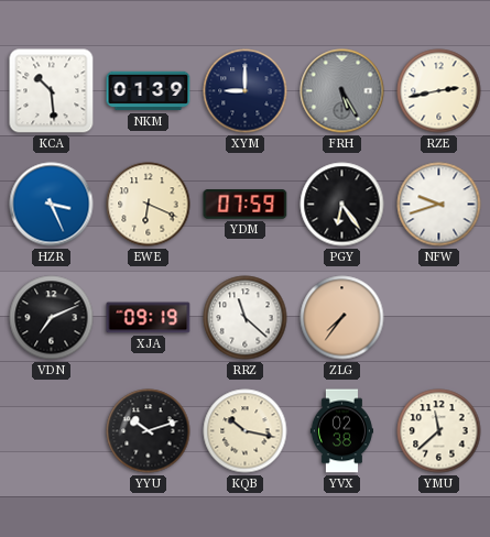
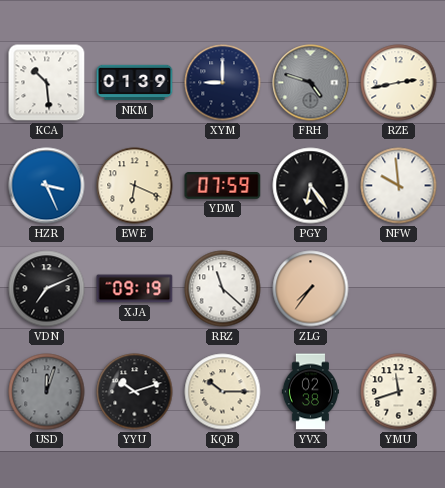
FRH: 5:25 -> 4:48 (311, 83)
NFW: 9:42 -> 9:59 (399, 186)
USD: none -> 12:03 (47, 392)
KQB: 10:17 -> 10:15 (223, 392)
YMU: 11:38 -> 11:42 (399, 392)
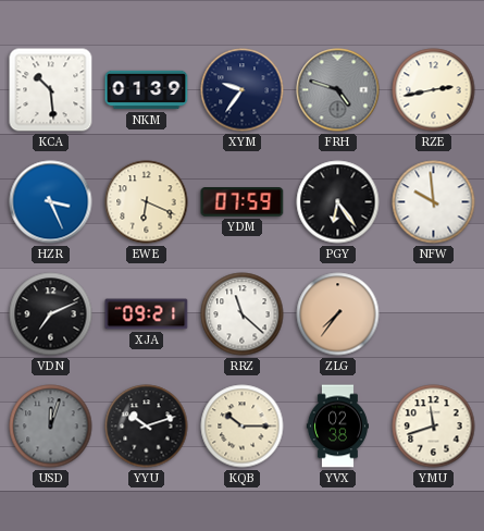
XYM: 9:00 -> 9:36 (243, 90)
XJA: 09:19 -> 09:21 (147, 314)
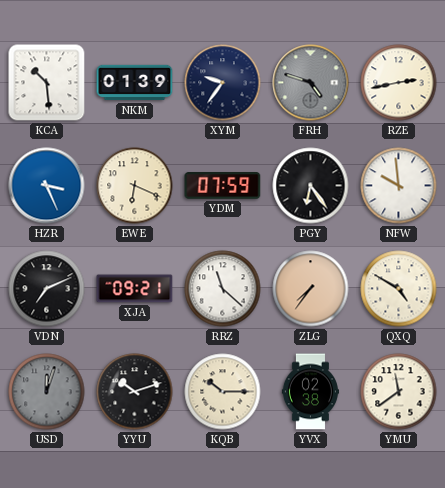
QXQ: none -> 4:50 (399, 289)
YMU: 11:42 -> 11:39 (399, 392)
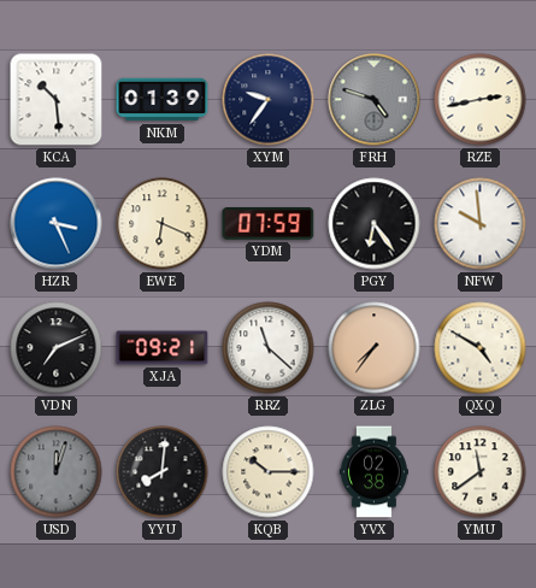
YYU: 10:12 -> 8:01 (163, 472)
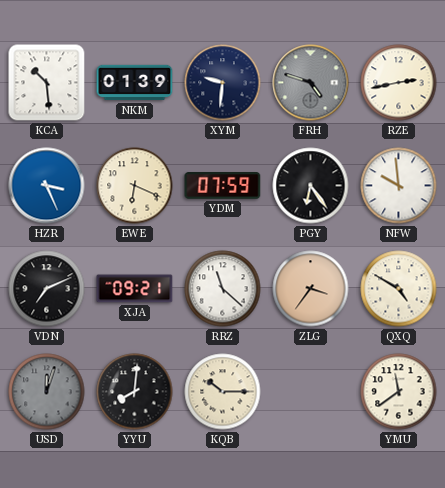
XYM: 9:36 -> 9:31 (223, 83)
ZLG: 7:36 -> 3:36 (311, 289)
YVX: 02:38 -> none (373, 472)
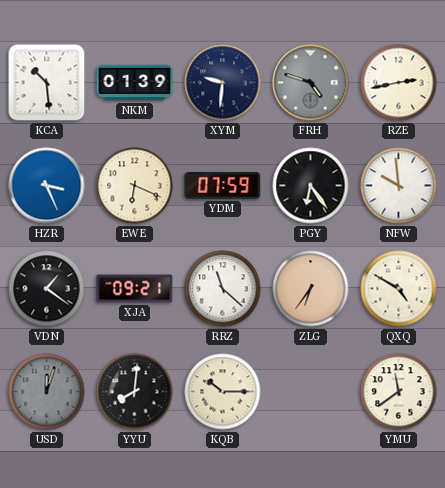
VDN: 7:11 -> 1:21 (47, 289)
ZLG: 3:36 -> 6:36 (311, 289)
